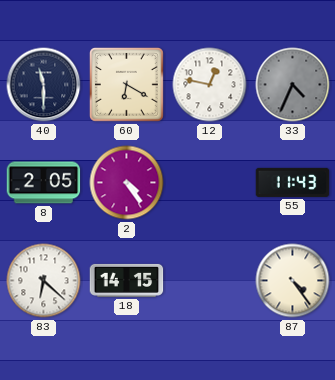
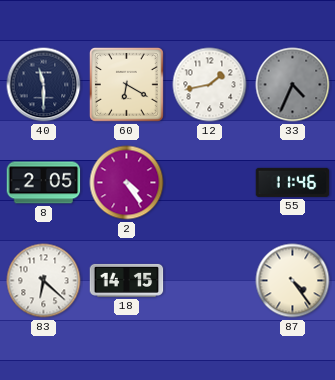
12: 12:47 -> 1:43 (210, 85)
55: 11:43 -> 11:46 (293, 182)
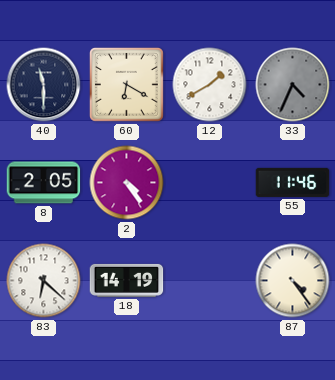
12: 1:43 -> 1:40 (210, 85)
18: 14:15 -> 14:19 (127, 280)
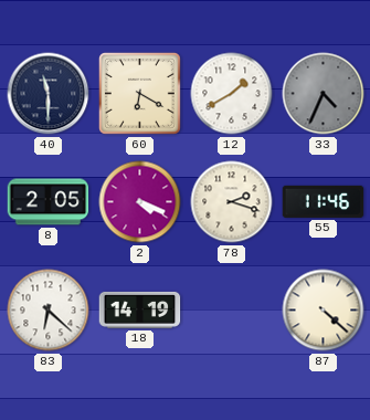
2: 4:24 -> 4:19 (140, 202)
78: none -> 2:18 (232, 202)
87: 4:24 -> 4:22 (324, 311)
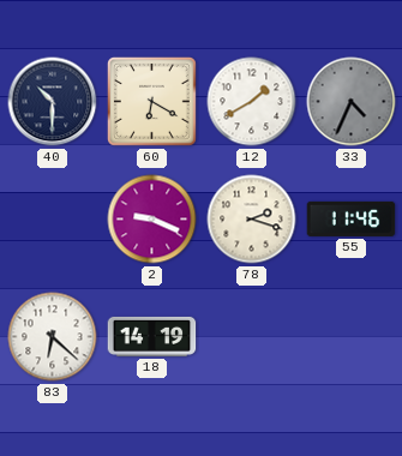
40: 11:30 -> 10:30 (53, 102)
8: 2:05 -> none (49, 202)
2: 4:19 -> 9:19 (152, 220)
87: 4:22 -> none (324, 311)
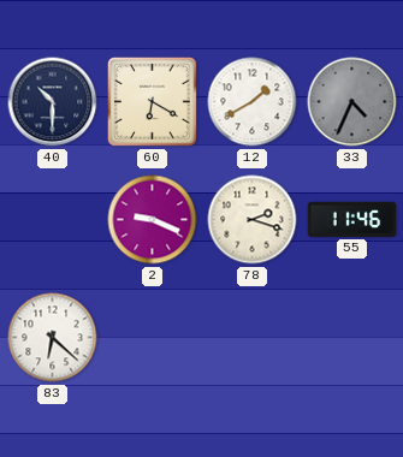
18: 14:19 -> none (152, 336)
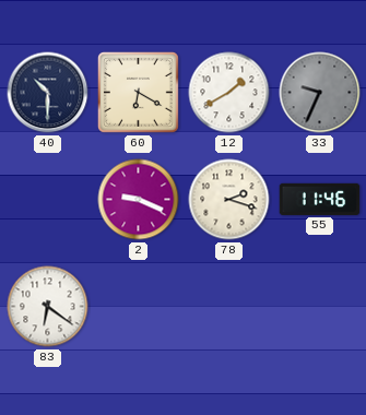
33: 4:34 -> 9:34 (320, 93)
83: 6:22 -> 6:21 (48, 307)
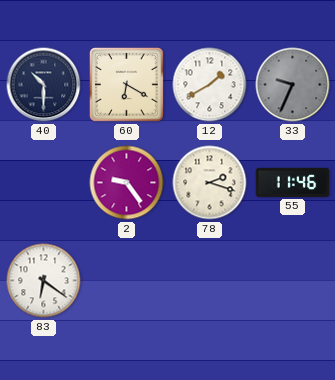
2: 9:19 -> 9:24 (127, 183)
